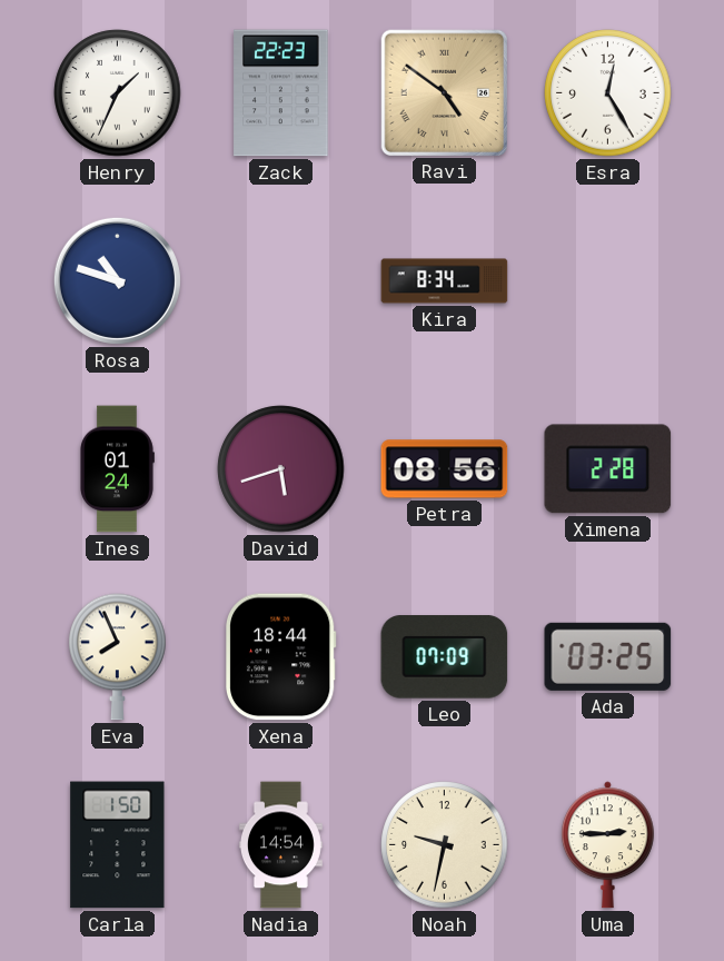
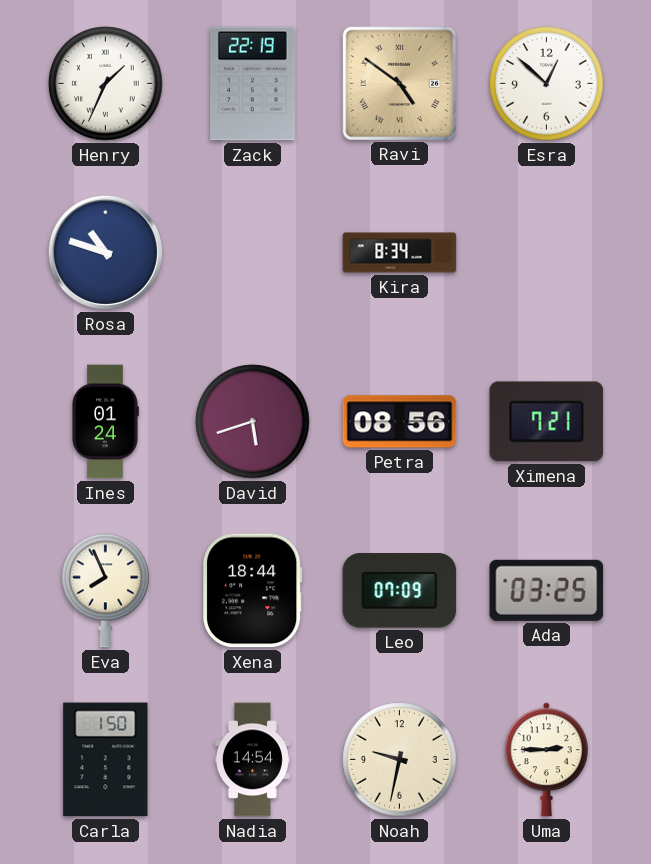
Zack: 22:23 -> 22:19 (253, 84)
Esra: 12:25 -> 12:52 (547, 84)
Ximena: 2:28 -> 7:21 (547, 422)
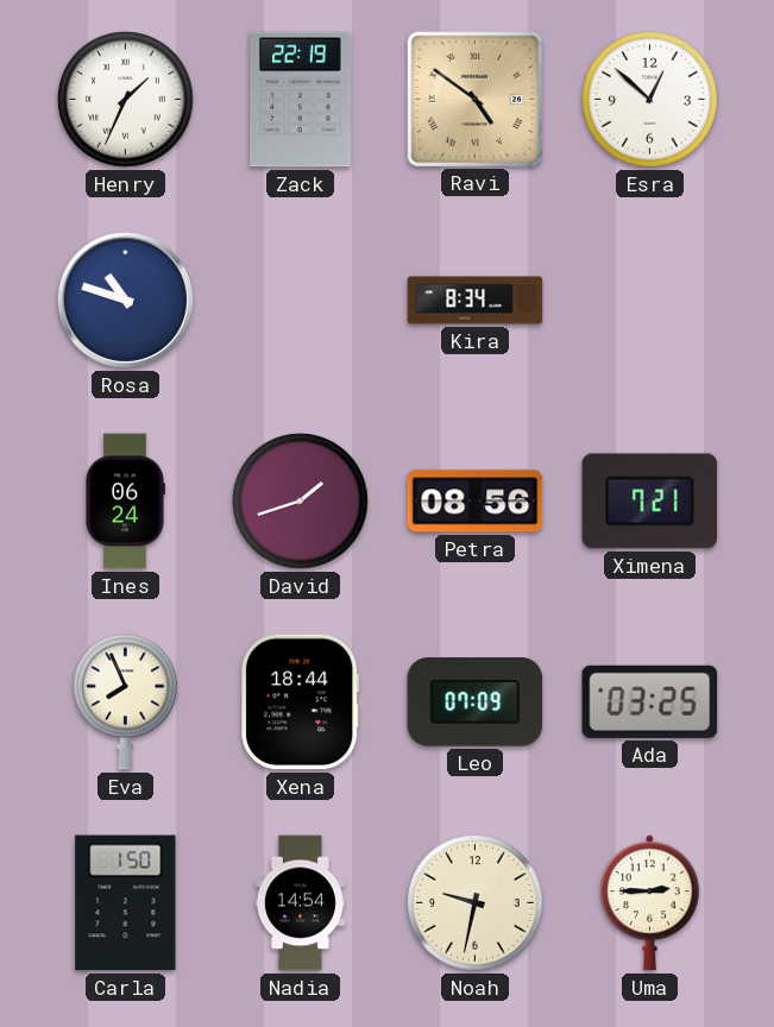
Ines: 01:24 -> 06:24 (125, 502)
David: 5:42 -> 1:42 (301, 502)
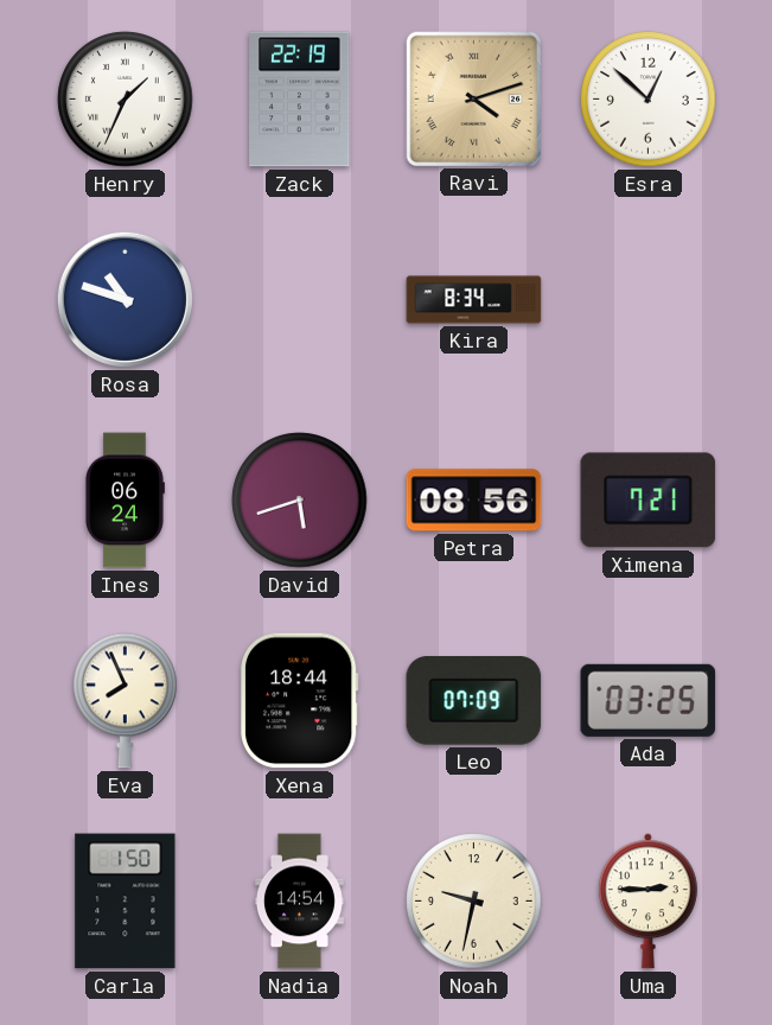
Ravi: 4:51 -> 4:12 (473, 98)
David: 1:42 -> 5:42 (300, 501)
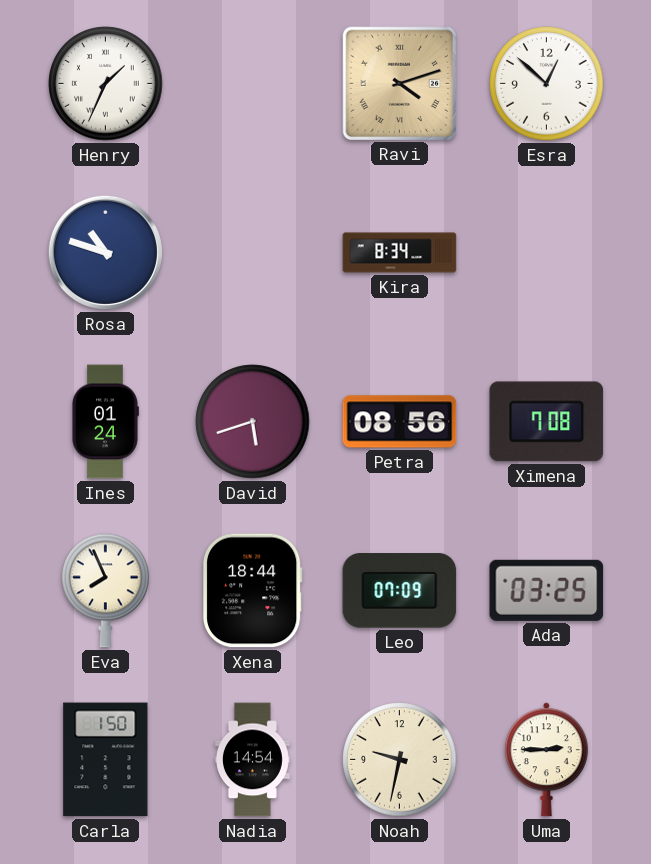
Zack: 22:19 -> none (300, 100)
Ines: 06:24 -> 01:24 (105, 422)
Ximena: 7:21 -> 7:08 (547, 422)
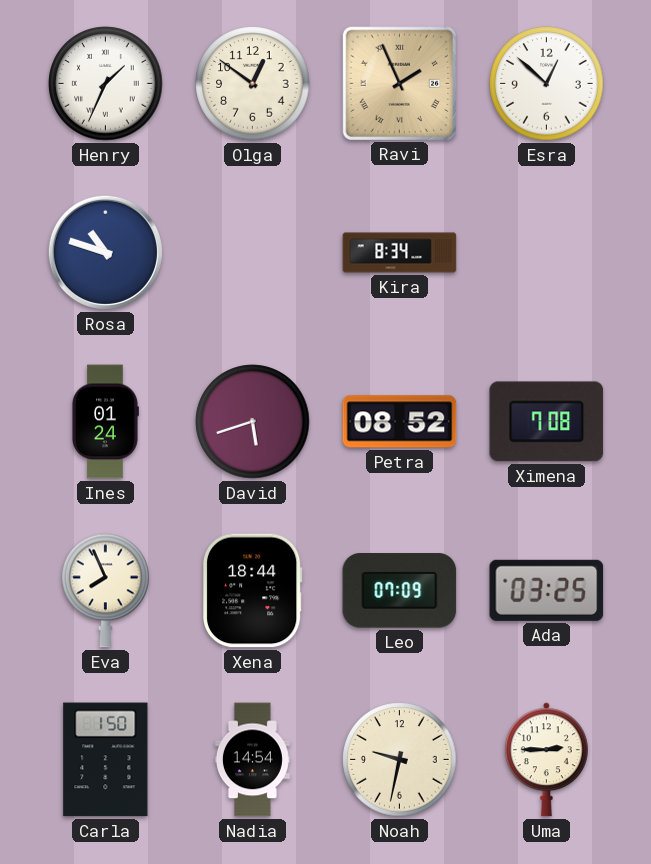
Olga: none -> 12:51 (253, 84)
Ravi: 4:12 -> 1:56 (399, 83)
Petra: 08:56 -> 08:52 (400, 422)
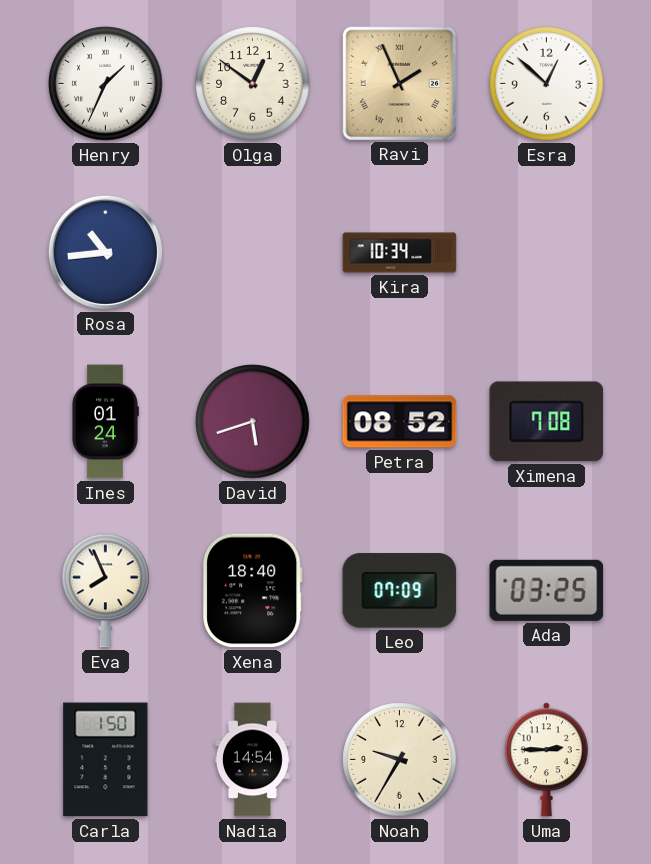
Rosa: 10:48 -> 10:44 (105, 252)
Kira: 8:34 -> 10:34 (400, 253)
Xena: 18:44 -> 18:40 (252, 591)
Noah: 9:32 -> 9:35 (400, 760)
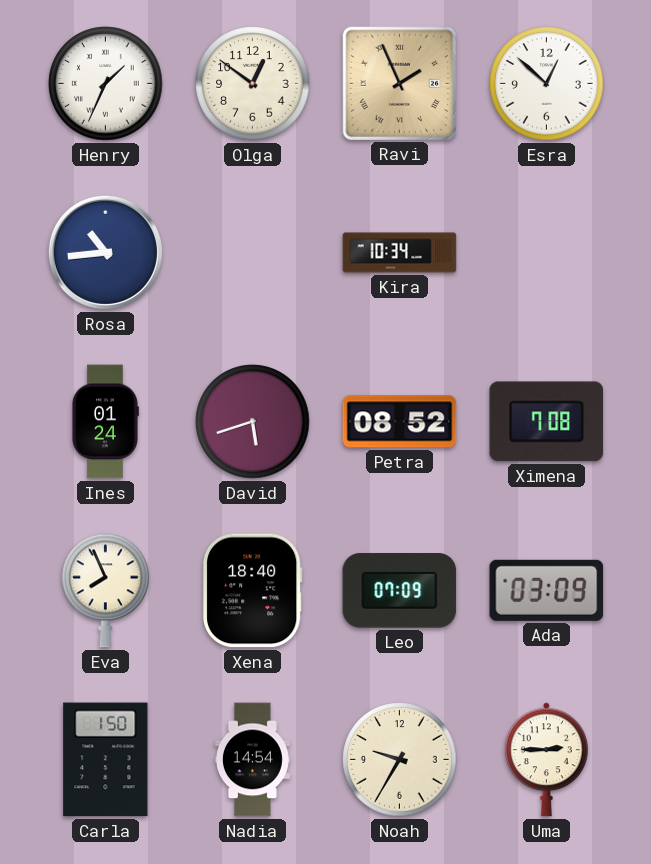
Ada: 03:25 -> 03:09 (547, 590)
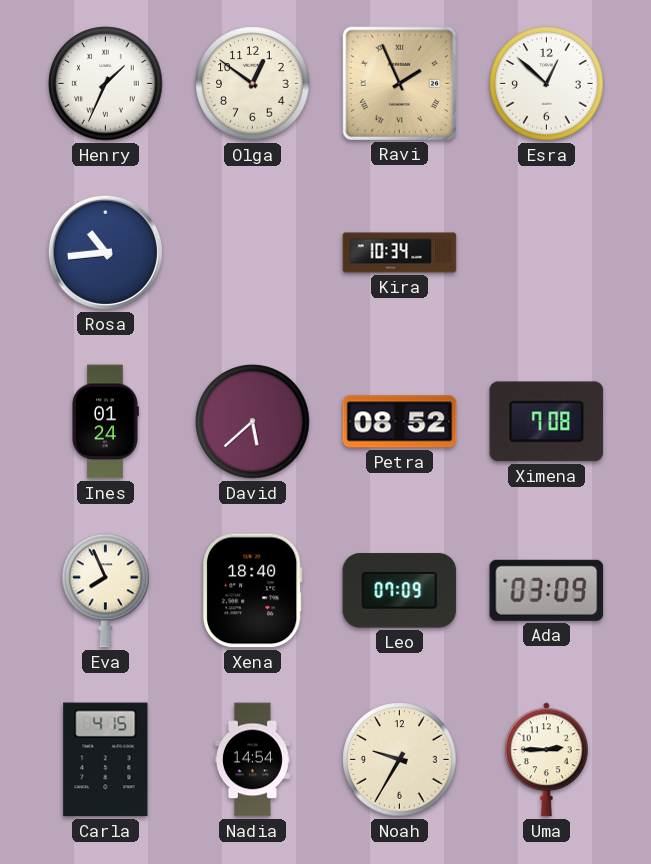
David: 5:42 -> 5:38 (253, 422)
Carla: 1:50 -> 4:15 (106, 760)
